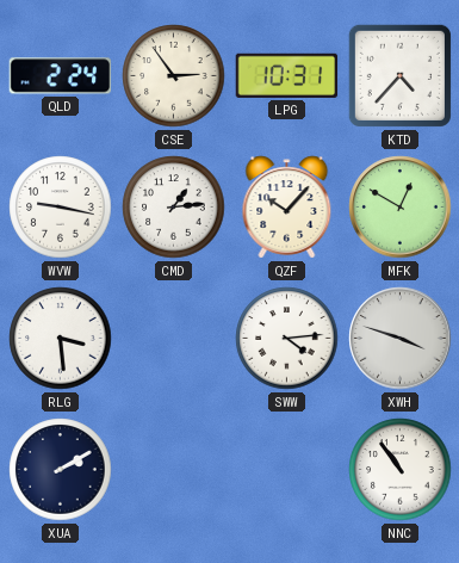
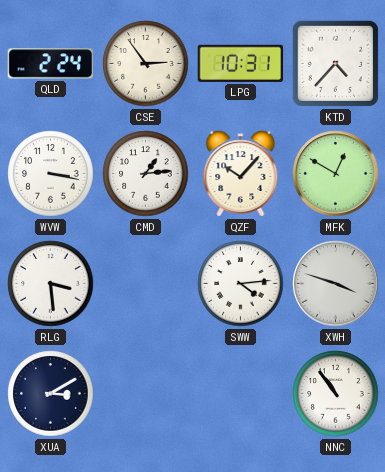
WVW: 9:17 -> 3:17 (51, 174)
XUA: 2:10 -> 3:10 (51, 394)
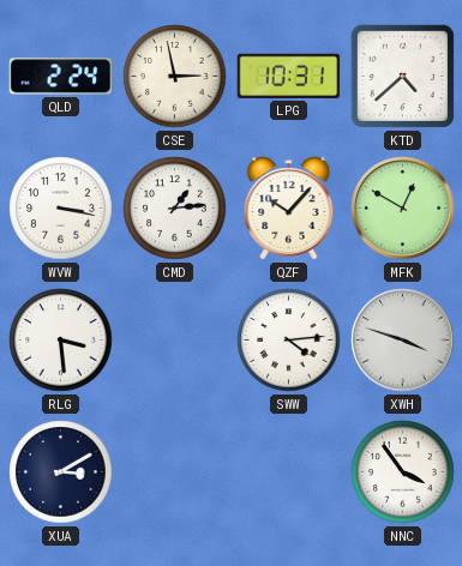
CSE: 2:54 -> 2:58 (175, 77)
KTD: 4:37 -> 4:38 (402, 76)
NNC: 10:54 -> 3:54 (403, 472)
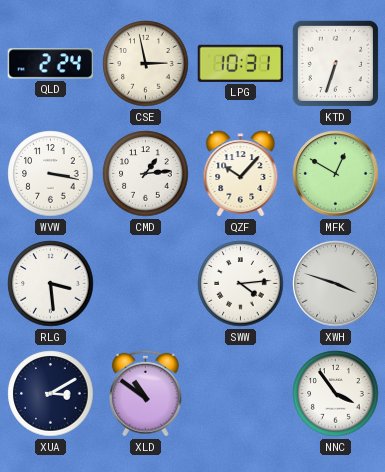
KTD: 4:38 -> 6:33 (335, 63)
XLD: none -> 10:51 (146, 393)
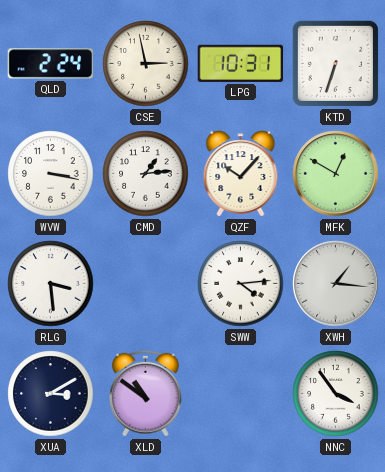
XWH: 3:48 -> 1:16 (336, 284)
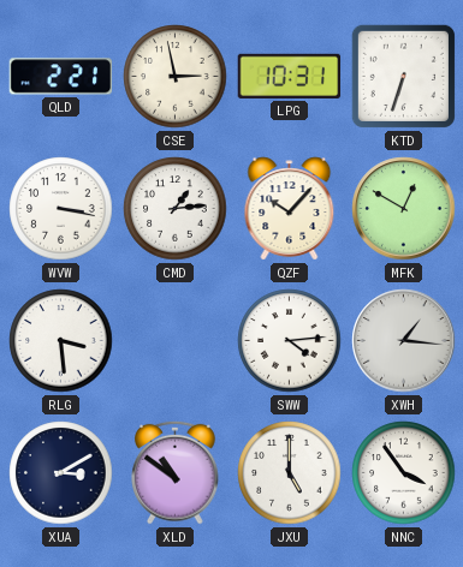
QLD: 2:24 -> 2:21 (61, 77)
JXU: none -> 5:00 (290, 473)
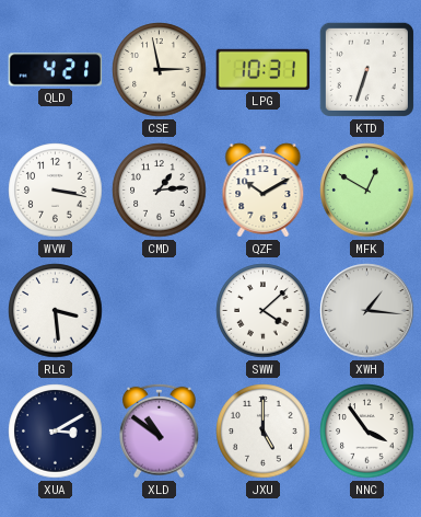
QLD: 2:21 -> 4:21 (56, 70)
QZF: 10:07 -> 10:10 (264, 191)
SWW: 4:14 -> 4:08 (264, 311)
